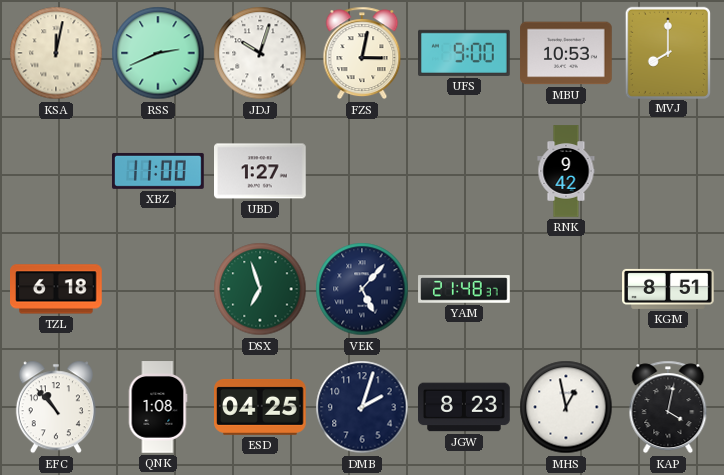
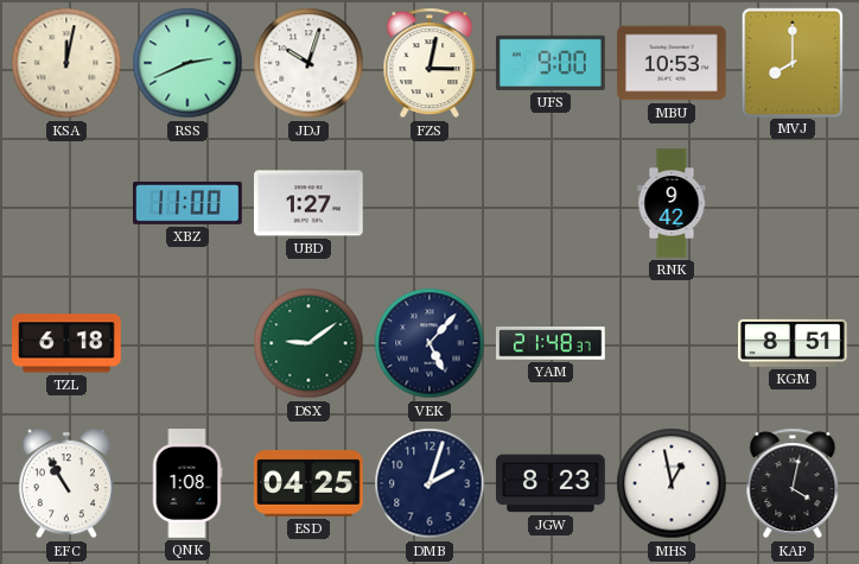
DSX: 6:57 -> 9:09 (308, 343)
EFC: 10:53 -> 10:55 (66, 483)
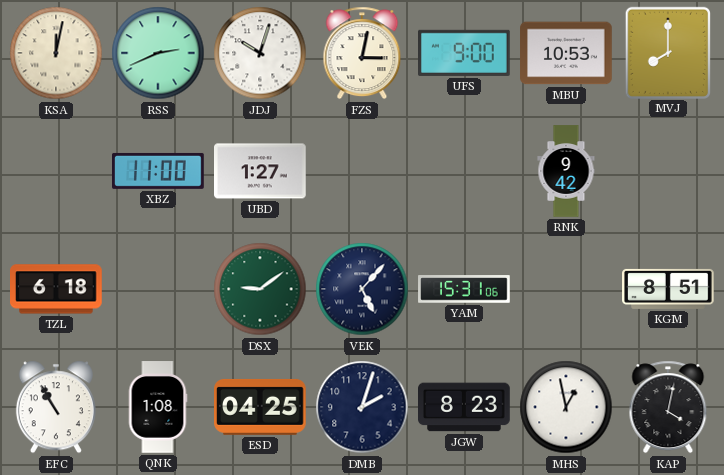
YAM: 21:48 -> 15:31 (464, 289)
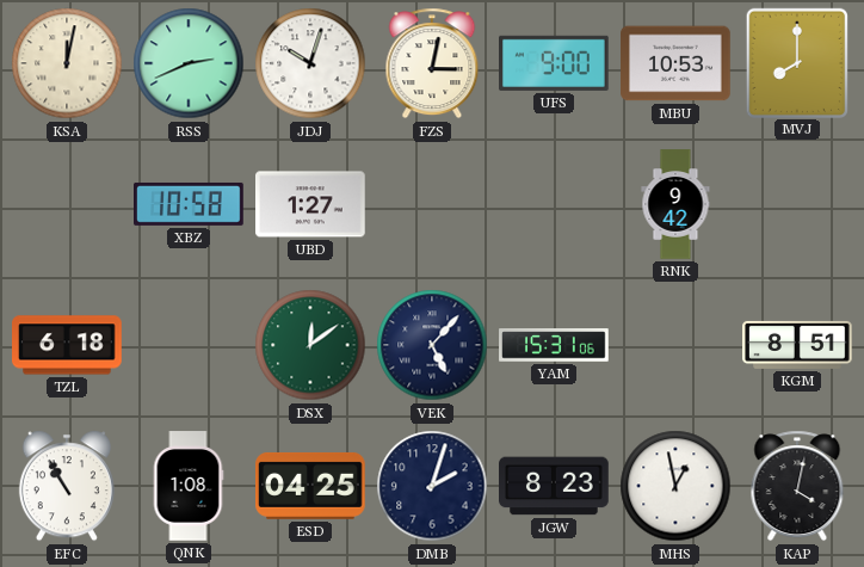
XBZ: 11:00 -> 10:58 (189, 204)
DSX: 9:09 -> 12:09 (310, 345)
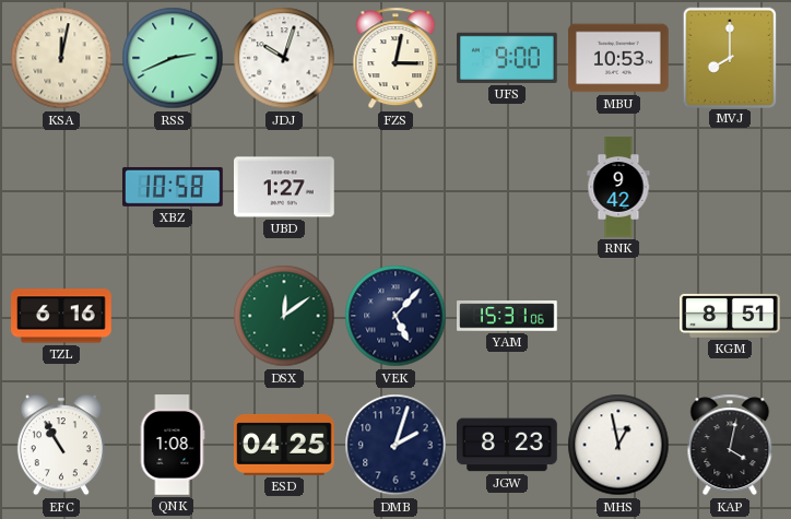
TZL: 6:18 -> 6:16 (62, 316)
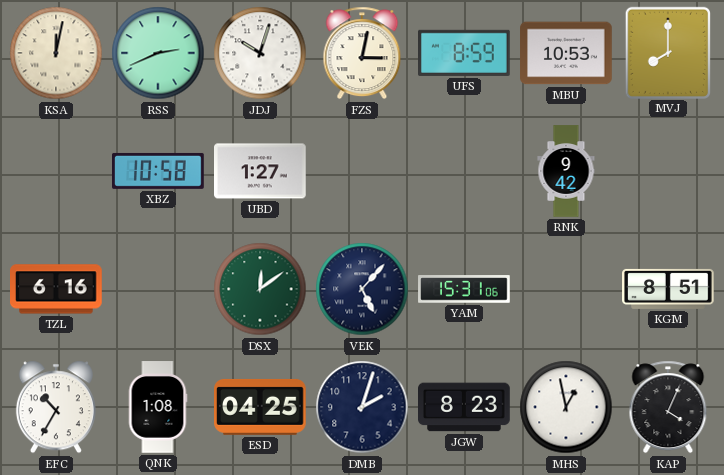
UFS: 9:00 -> 8:59 (465, 53)
EFC: 10:55 -> 10:35 (56, 407)
KAP: 4:02 -> 4:04 (668, 407)
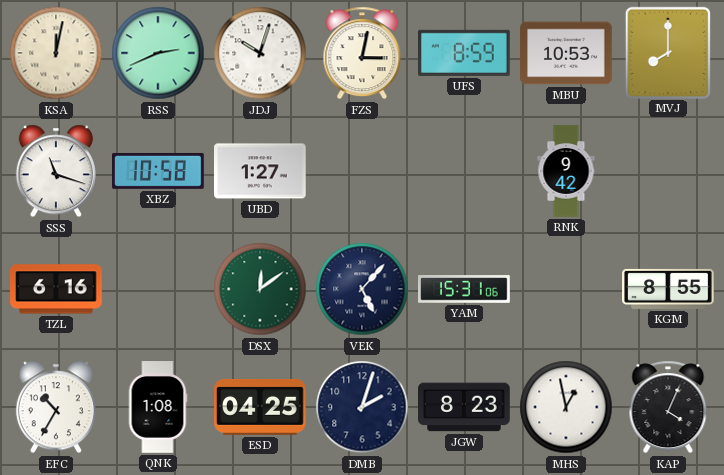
SSS: none -> 11:18 (56, 171)
KGM: 8:51 -> 8:55 (668, 289)
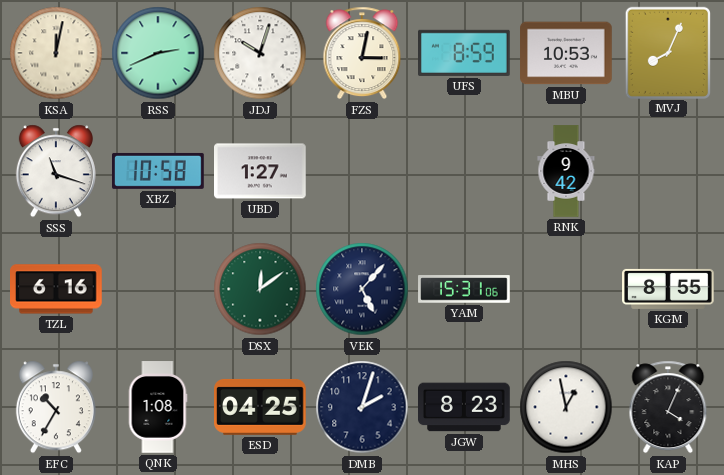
MVJ: 8:00 -> 8:04 (667, 52)
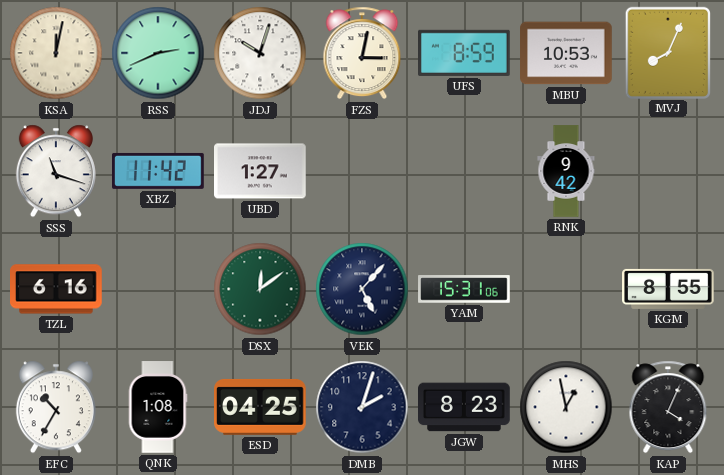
XBZ: 10:58 -> 11:42 (158, 171)
